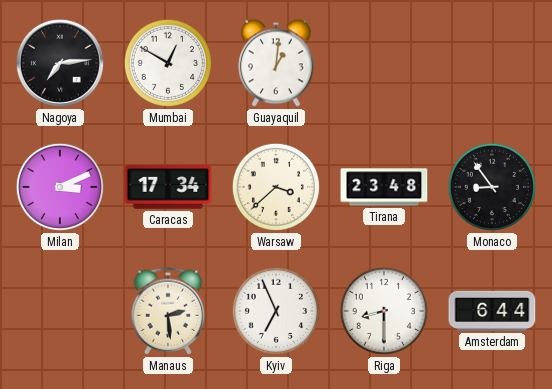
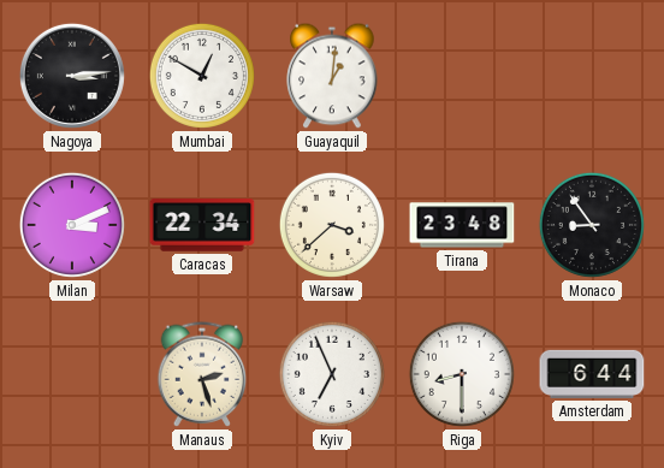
Nagoya: 7:14 -> 3:14 (72, 76)
Caracas: 17:34 -> 22:34 (202, 225)
Manaus: 2:29 -> 2:27 (202, 374)
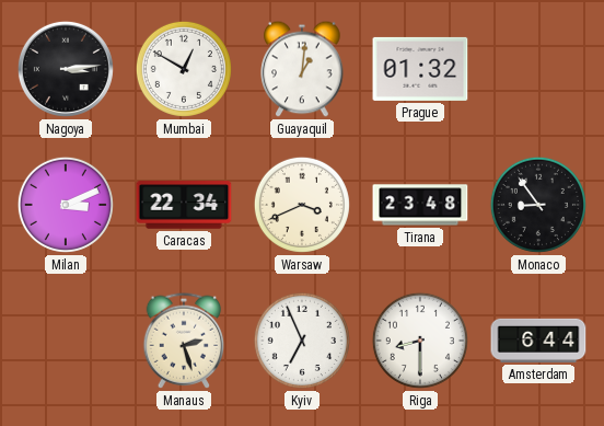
Prague: none -> 01:32 (420, 69)
Warsaw: 3:38 -> 3:41 (302, 205)
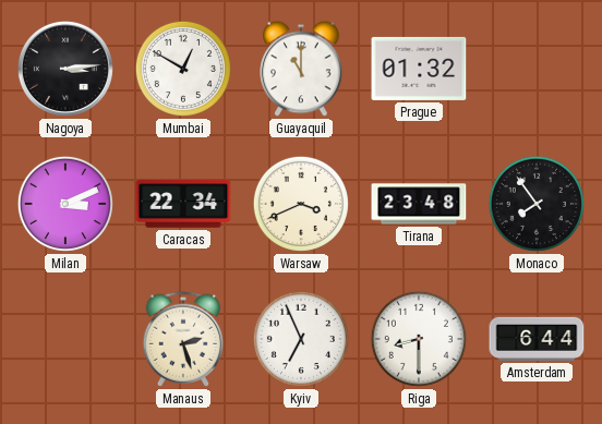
Guayaquil: 1:01 -> 11:00 (301, 69)
Monaco: 8:54 -> 7:54 (537, 204)
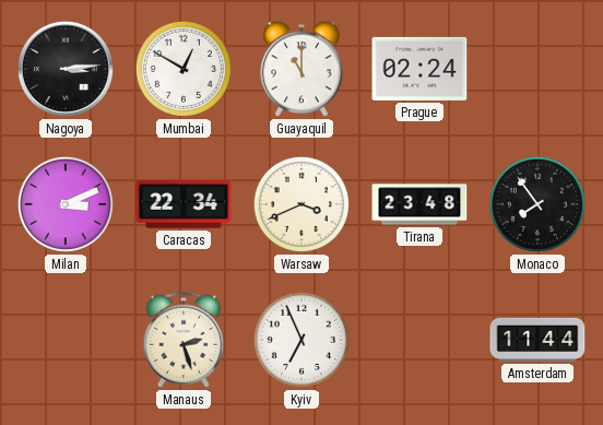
Prague: 01:32 -> 02:24 (419, 69)
Riga: 8:30 -> none (419, 339)
Amsterdam: 6:44 -> 11:44 (537, 340)
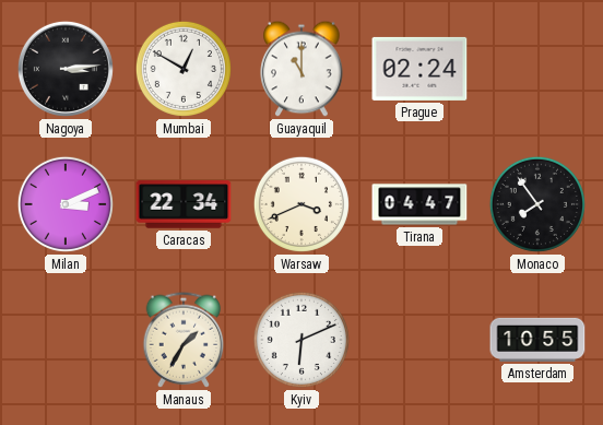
Tirana: 23:48 -> 04:47 (419, 204)
Manaus: 2:27 -> 1:35 (184, 340)
Kyiv: 6:56 -> 6:11 (301, 340)
Amsterdam: 11:44 -> 10:55 (537, 340)
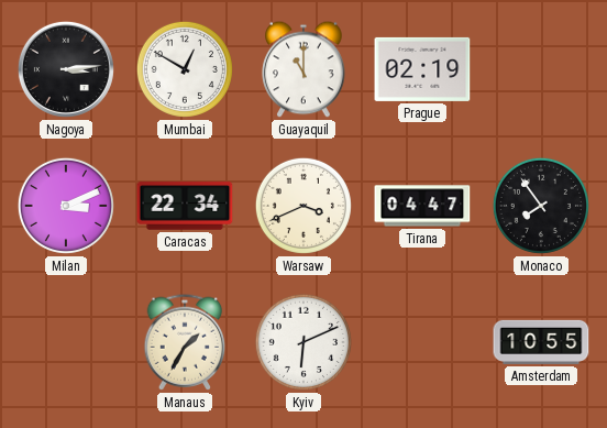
Prague: 02:24 -> 02:19 (422, 69)
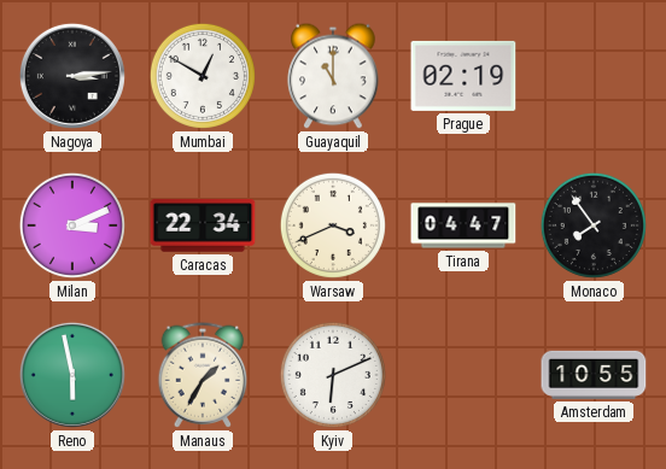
Reno: none -> 5:58 (72, 375)
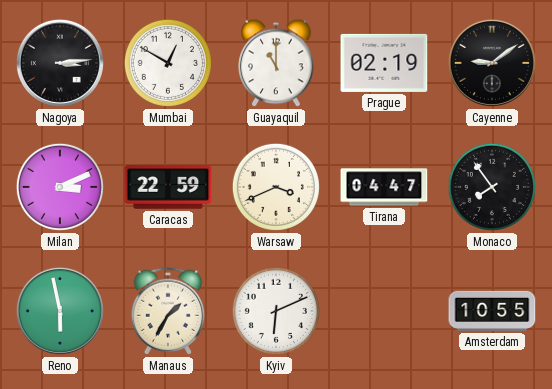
Cayenne: none -> 9:09 (492, 63)
Caracas: 22:34 -> 22:59 (168, 187)
